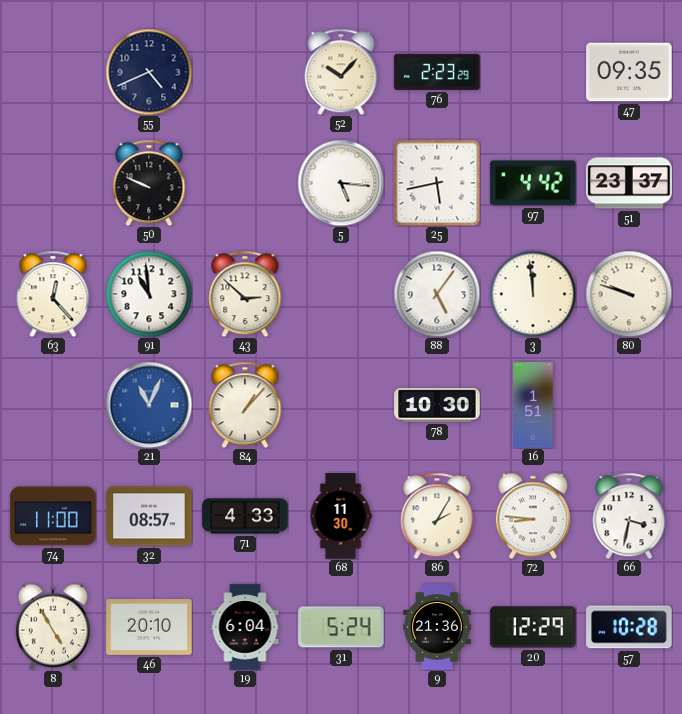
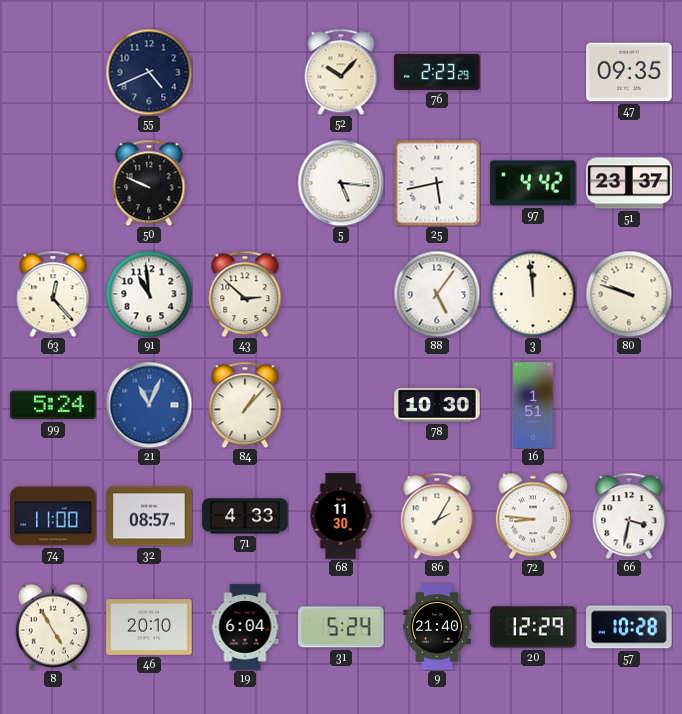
99: none -> 5:24 (53, 405)
9: 21:36 -> 21:40 (437, 627)
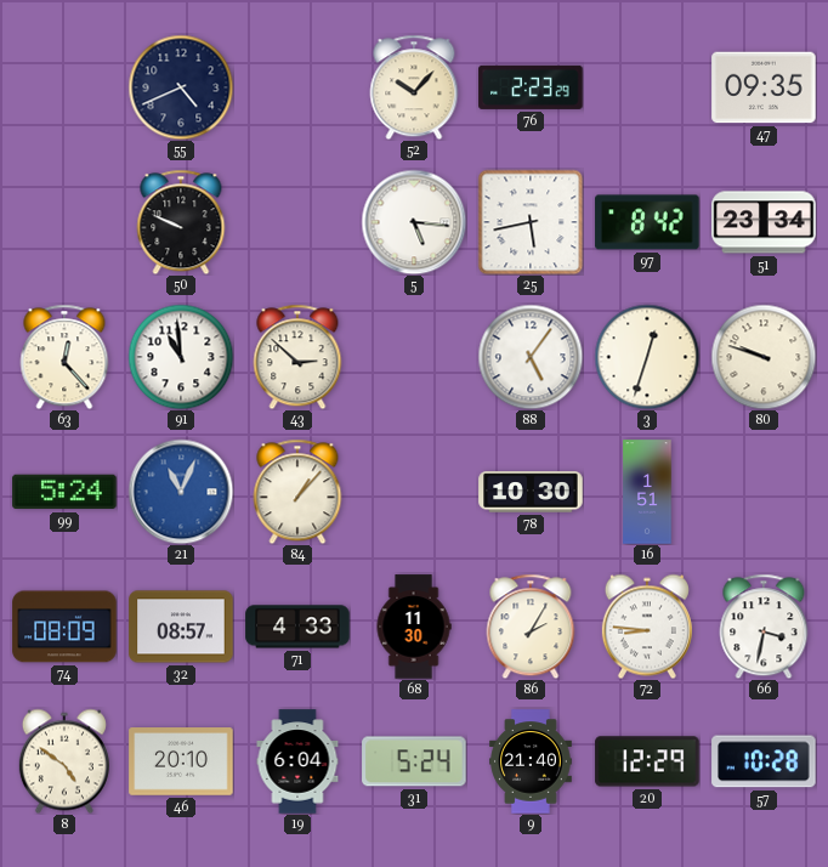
97: 4:42 -> 8:42 (647, 222)
51: 23:37 -> 23:34 (764, 222)
3: 11:59 -> 12:33 (647, 357)
74: 11:00 -> 08:09 (64, 627)
8: 4:55 -> 4:51 (64, 761)
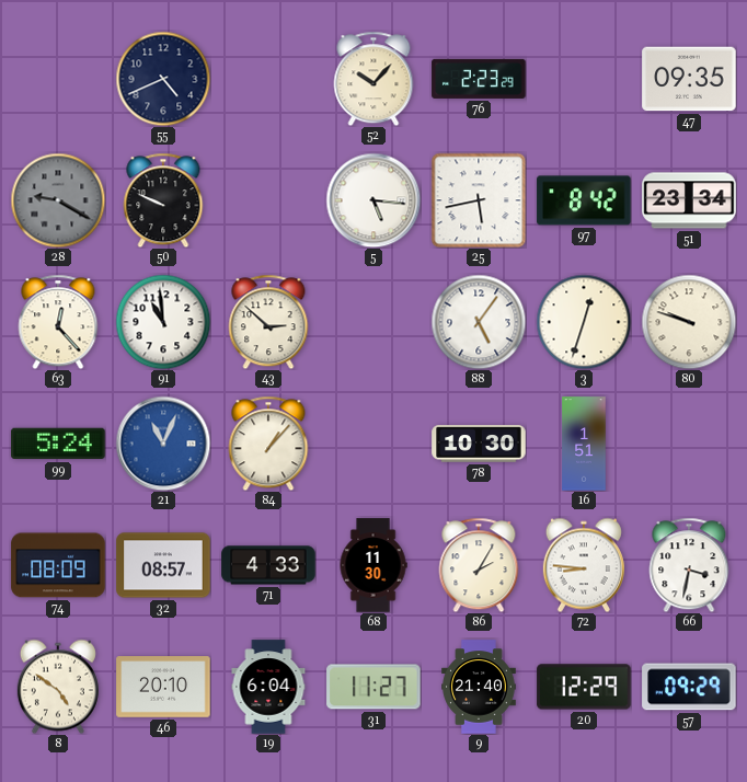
28: none -> 9:20 (58, 200)
31: 5:24 -> 11:27 (373, 687)
57: 10:28 -> 09:29 (689, 687)
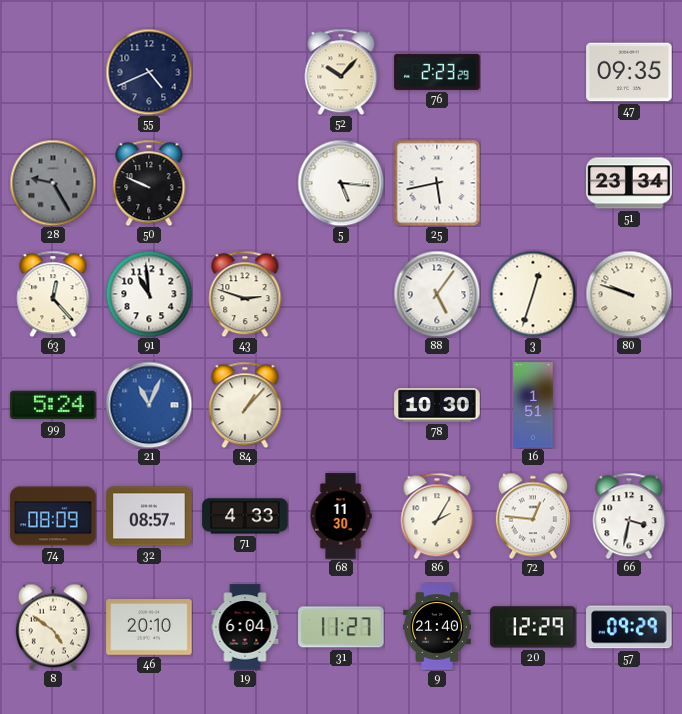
28: 9:20 -> 9:25 (53, 183)
97: 8:42 -> none (584, 200)
43: 2:52 -> 2:48 (245, 294)
72: 8:46 -> 12:46 (533, 516)
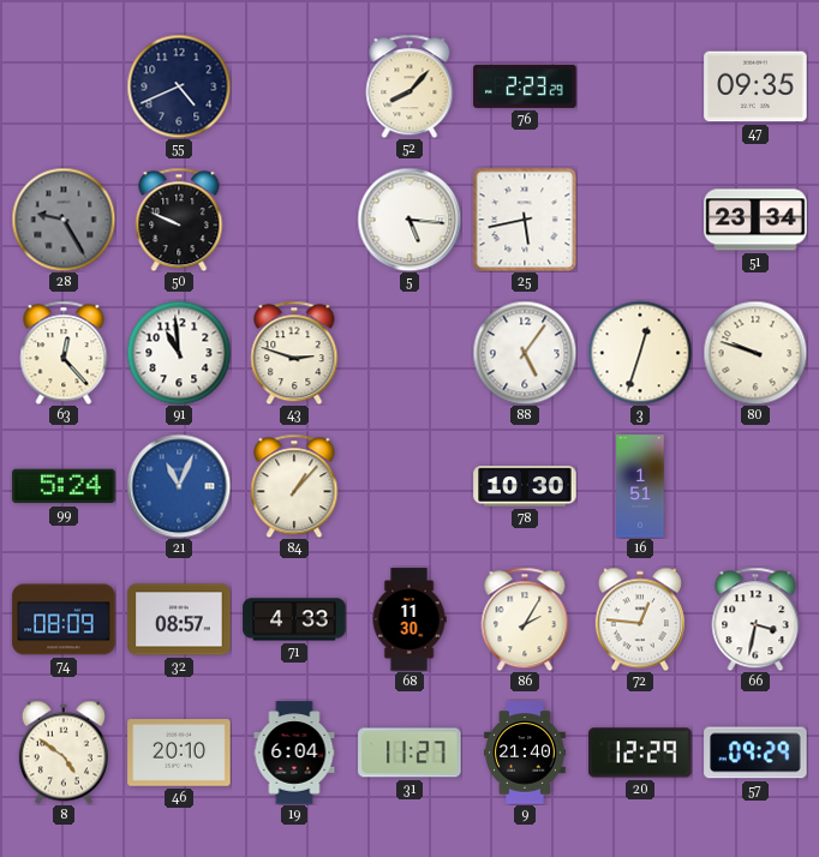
52: 10:07 -> 8:07 (409, 86)
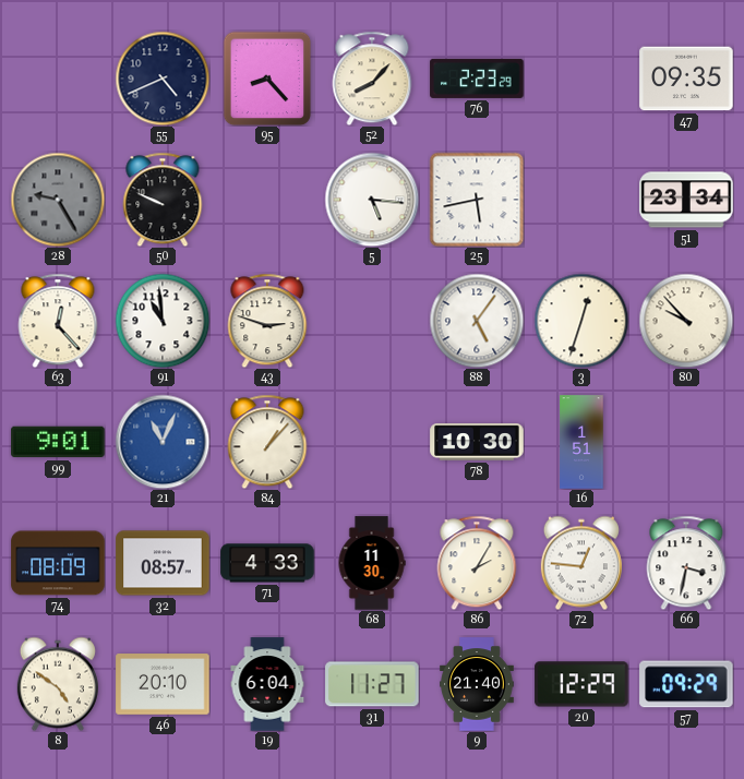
95: none -> 8:23 (267, 79)
80: 9:48 -> 9:53 (686, 321)
99: 5:24 -> 9:01 (58, 442)
